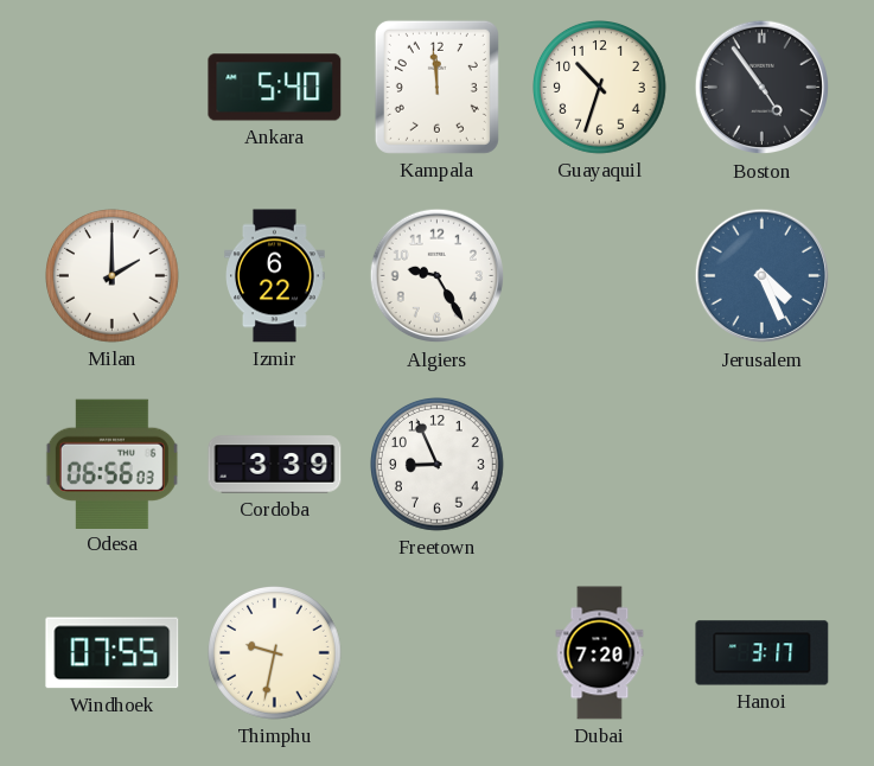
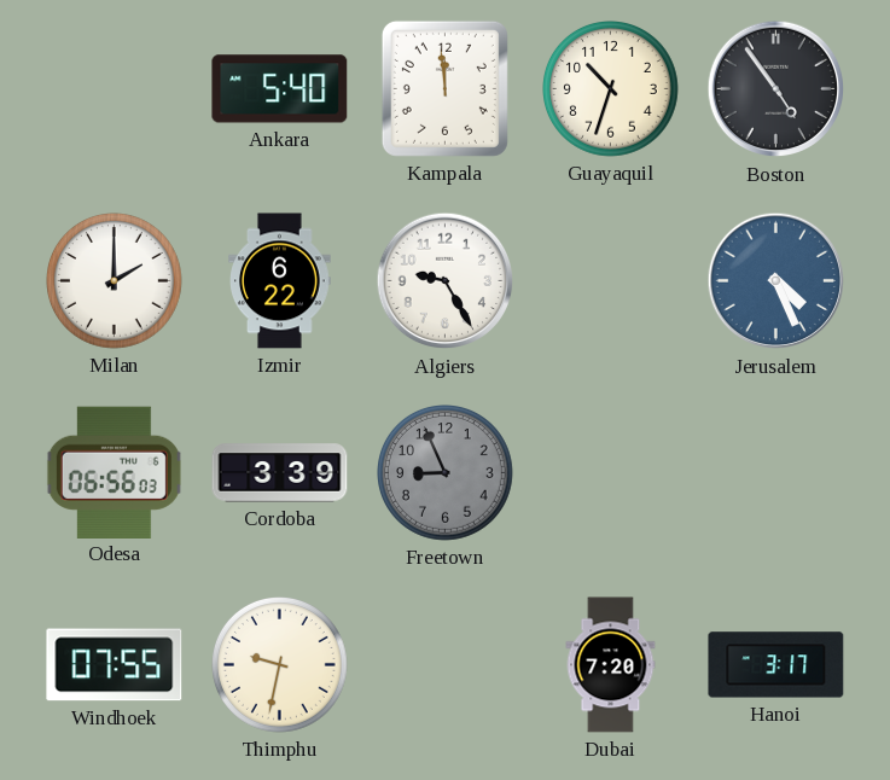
Freetown dial: white -> grey (446, 473)
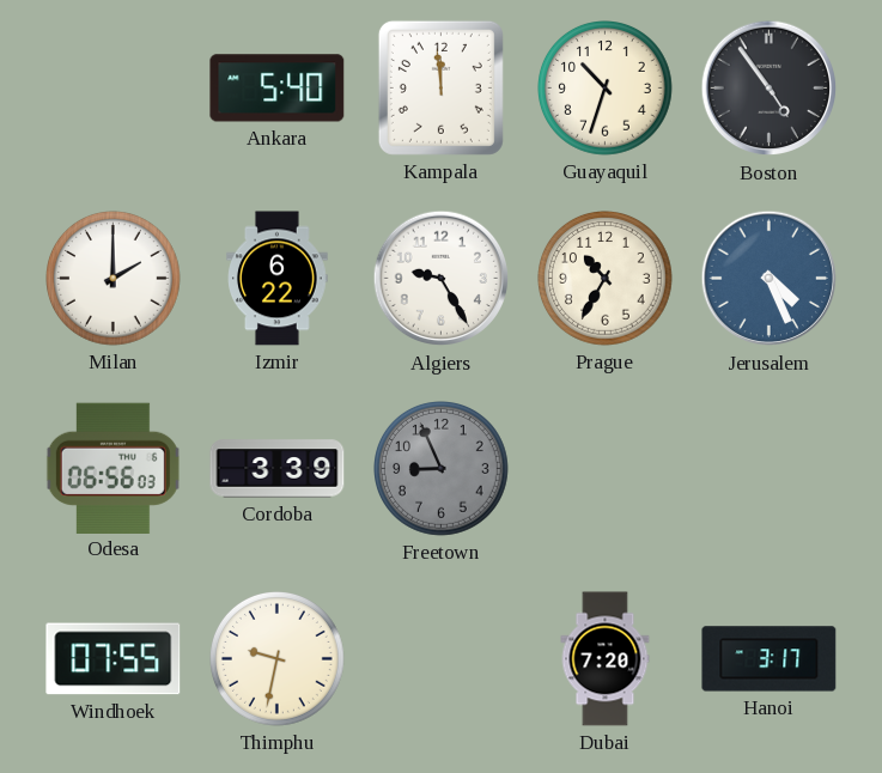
Prague: none -> 10:35 (606, 279)
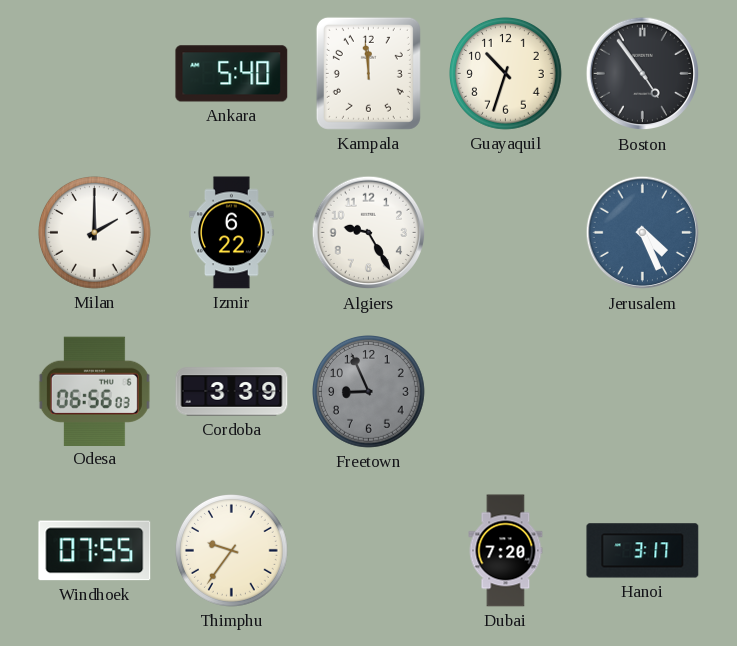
Prague: 10:35 -> none (606, 279)
Thimphu: 9:32 -> 9:36 (232, 551)
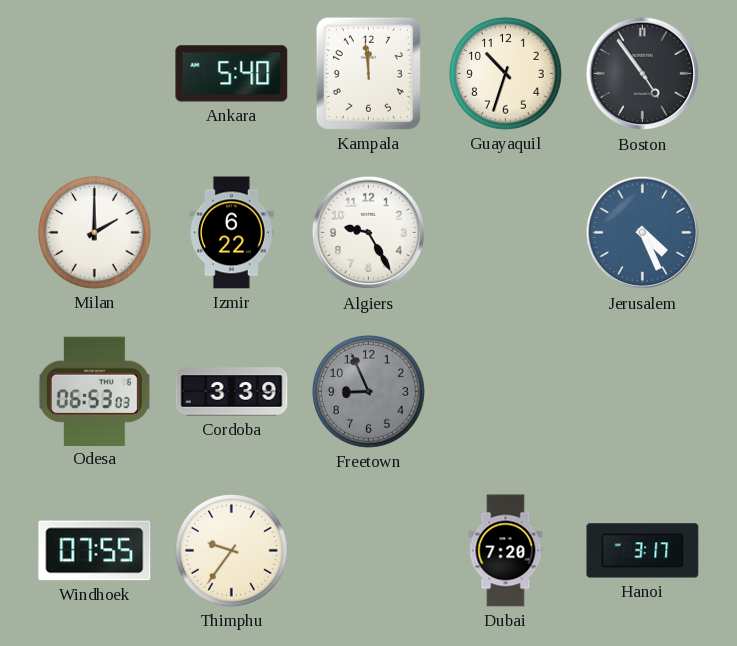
Odesa: 06:56 -> 06:53 (94, 391)
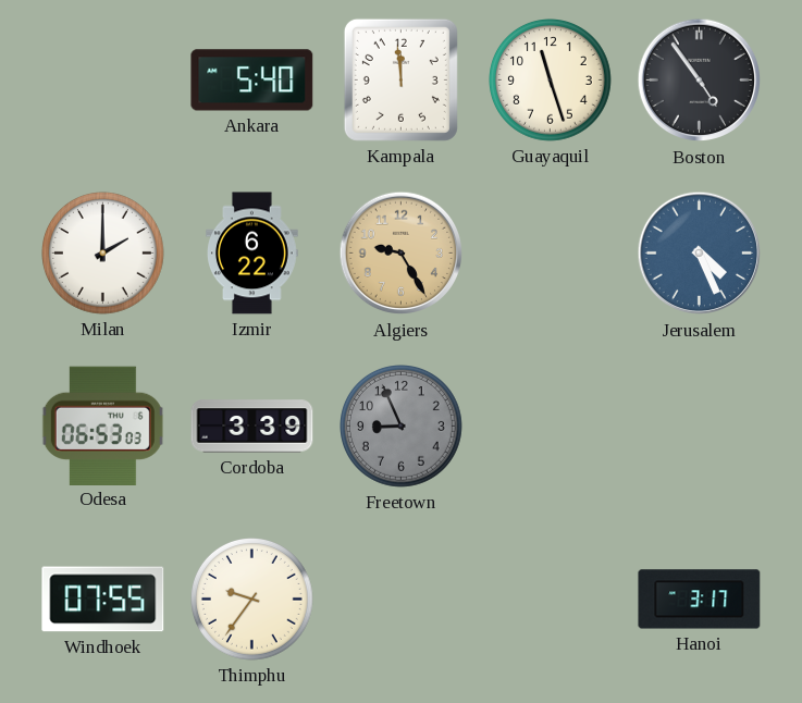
Guayaquil: 10:33 -> 11:27 (551, 81)
Algiers dial: white -> champagne (402, 254)
Dubai: 7:20 -> none (506, 551)
